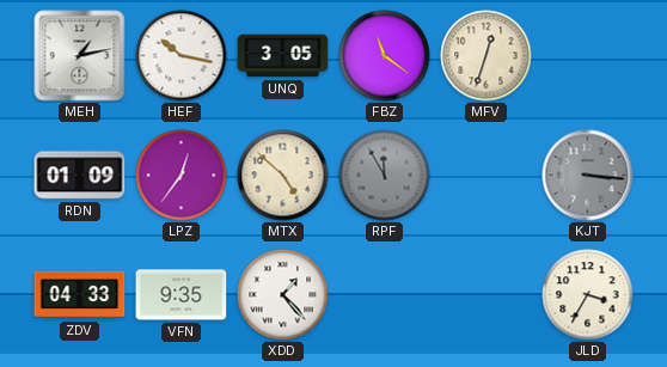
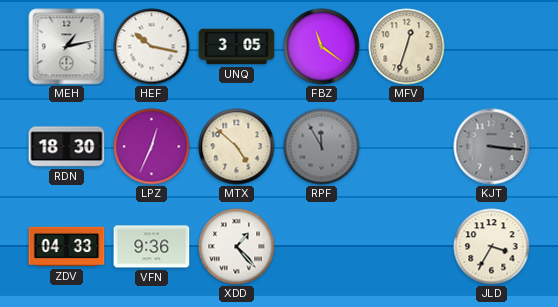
RDN: 01:09 -> 18:30 (67, 147)
LPZ: 12:36 -> 12:34 (152, 147)
VFN: 9:35 -> 9:36 (152, 247)
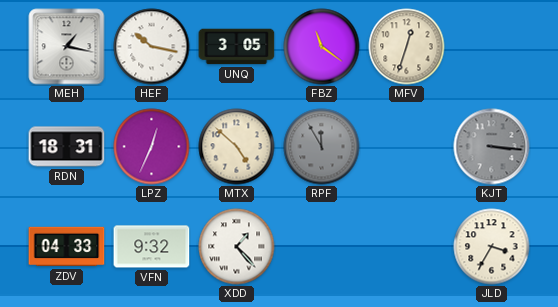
MEH: 1:13 -> 1:17 (67, 47)
RDN: 18:30 -> 18:31 (67, 147)
VFN: 9:36 -> 9:32 (152, 247)
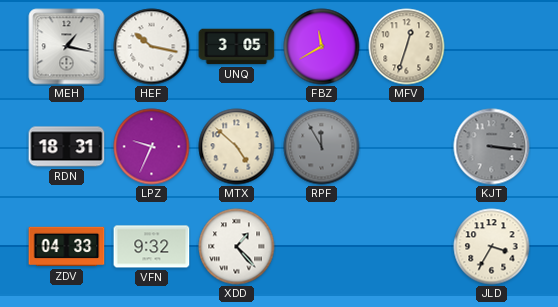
FBZ: 11:21 -> 11:40 (322, 47)
LPZ: 12:34 -> 9:34 (152, 147)
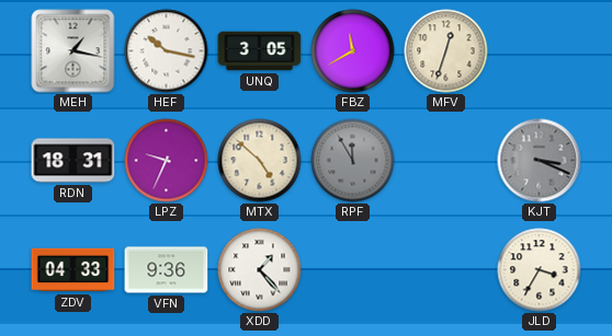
KJT: 3:16 -> 3:19 (540, 161)
VFN: 9:32 -> 9:36 (167, 270)
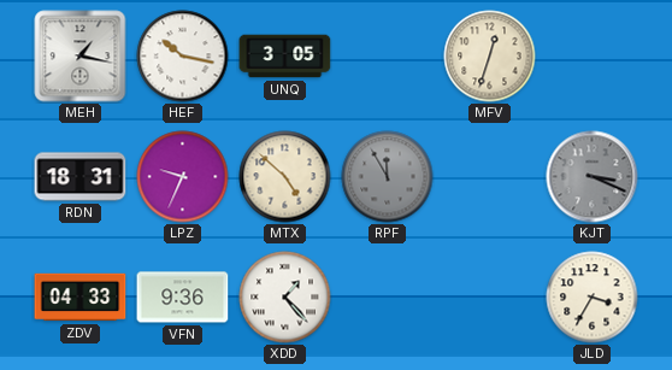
FBZ: 11:40 -> none (353, 51)
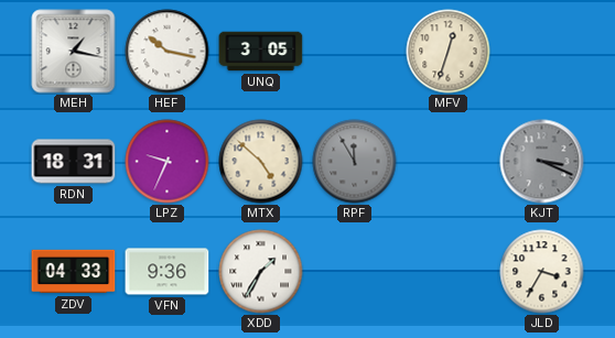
XDD: 1:23 -> 1:35 (261, 272)
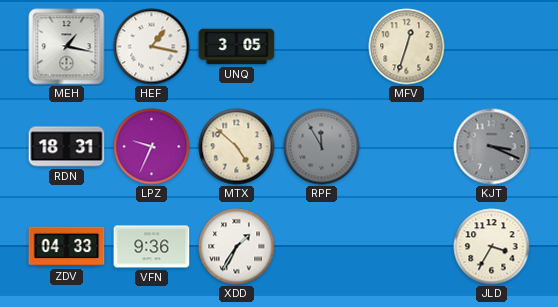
HEF: 10:17 -> 1:17 (152, 47)
